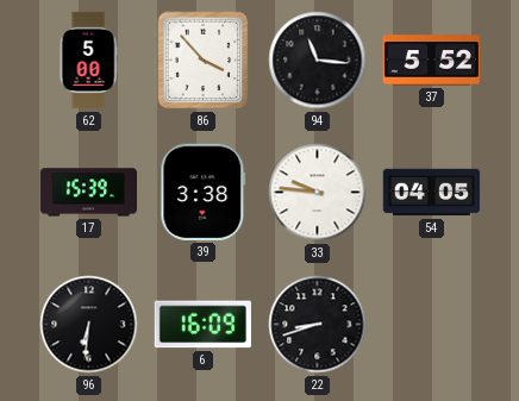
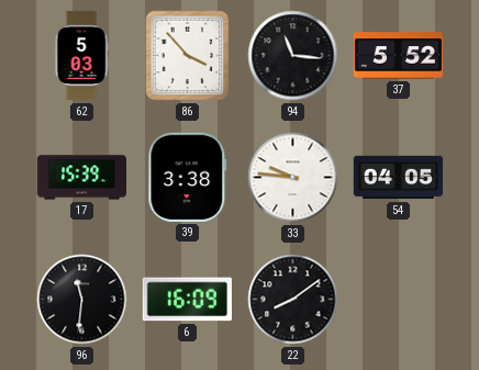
62: 5:00 -> 5:03 (81, 56)
96: 6:31 -> 11:31 (82, 300)
22: 8:42 -> 8:09 (293, 300)
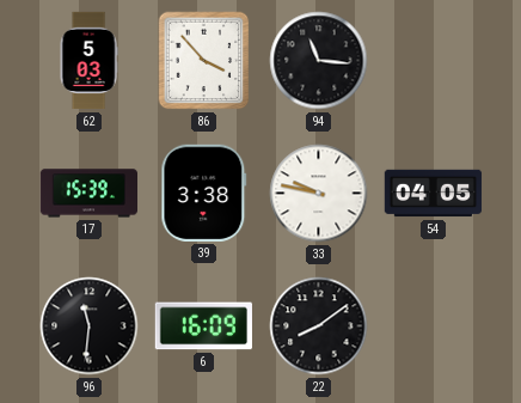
37: 5:52 -> none (398, 56)
33: 9:46 -> 9:47 (319, 194)
